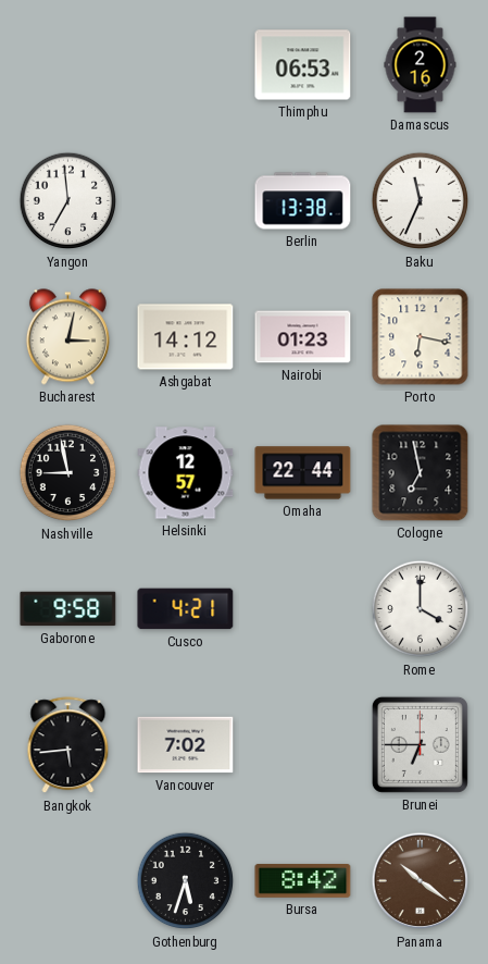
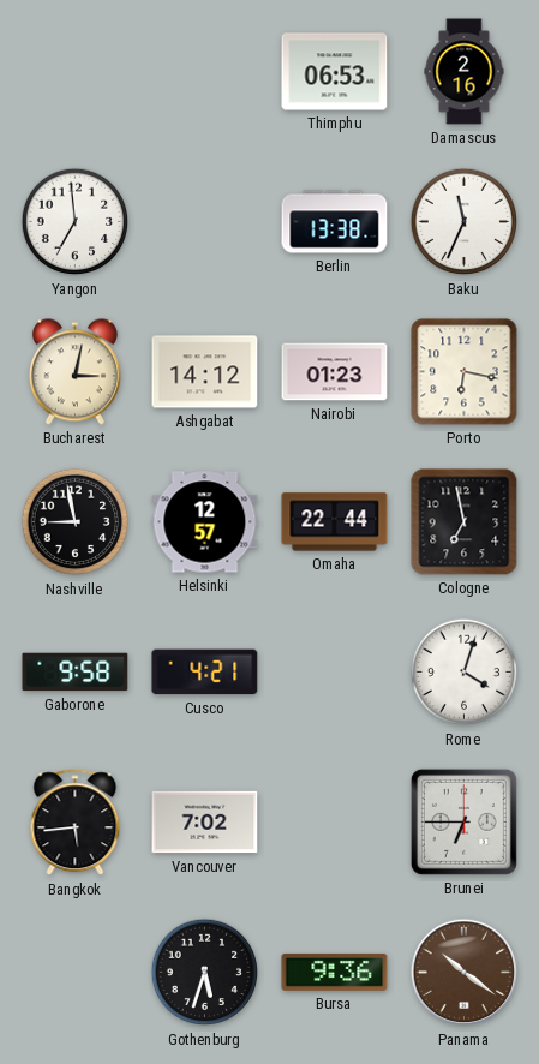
Rome: 4:00 -> 4:03 (465, 673)
Bursa: 8:42 -> 9:36 (335, 973)
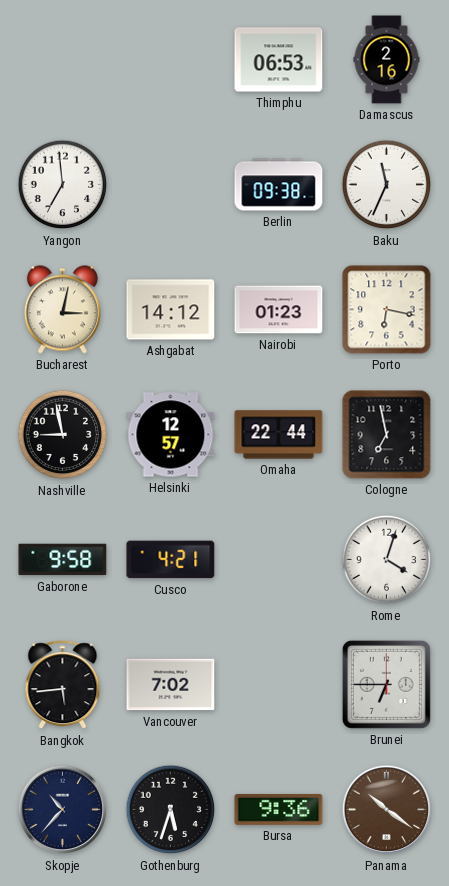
Berlin: 13:38 -> 09:38 (279, 185)
Skopje: none -> 10:37 (63, 810)
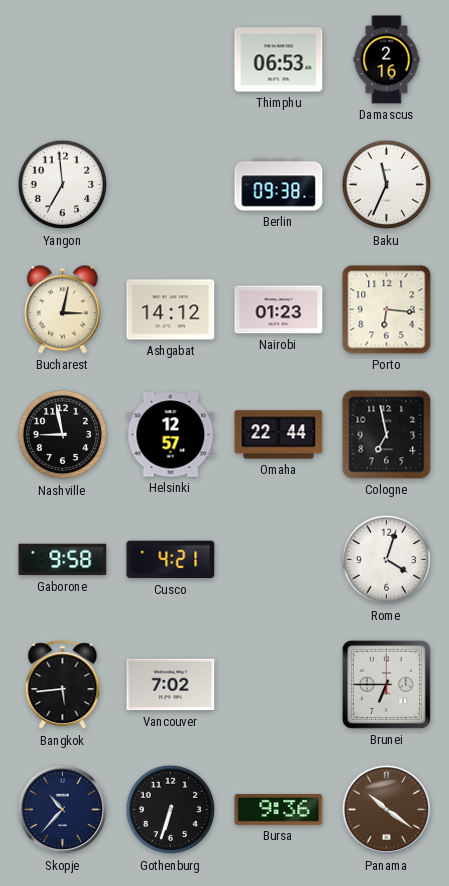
Porto: 6:17 -> 6:16 (387, 310)
Gothenburg: 5:33 -> 6:33 (171, 810)
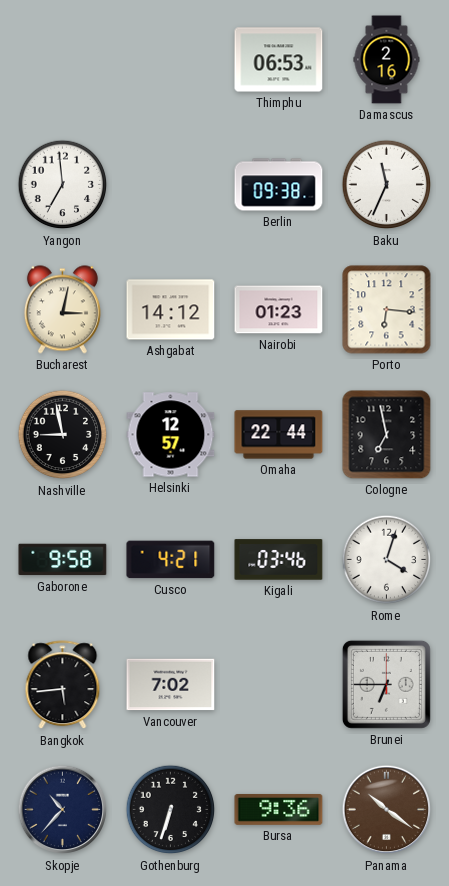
Kigali: none -> 03:46 (279, 560)
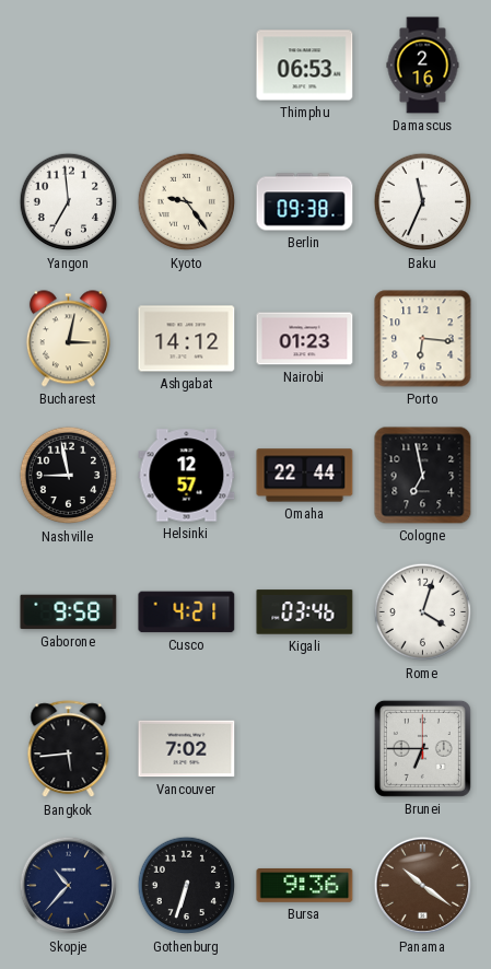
Kyoto: none -> 9:24 (187, 202)
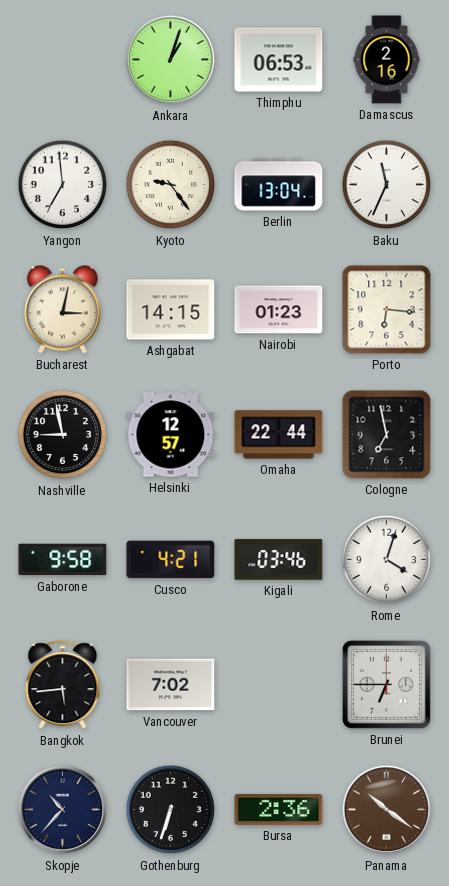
Ankara: none -> 1:03 (171, 60)
Berlin: 09:38 -> 13:04 (279, 185)
Ashgabat: 14:12 -> 14:15 (171, 310)
Bursa: 9:36 -> 2:36 (279, 810)
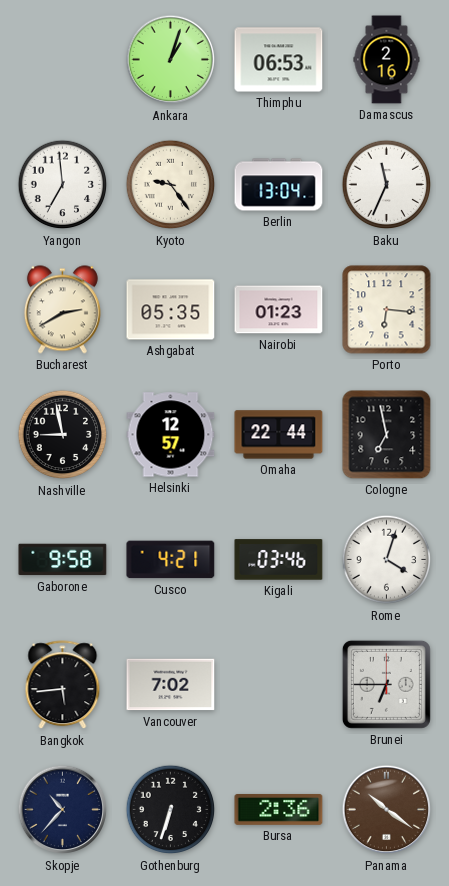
Bucharest: 3:02 -> 2:40 (62, 310)
Ashgabat: 14:15 -> 05:35 (171, 310)
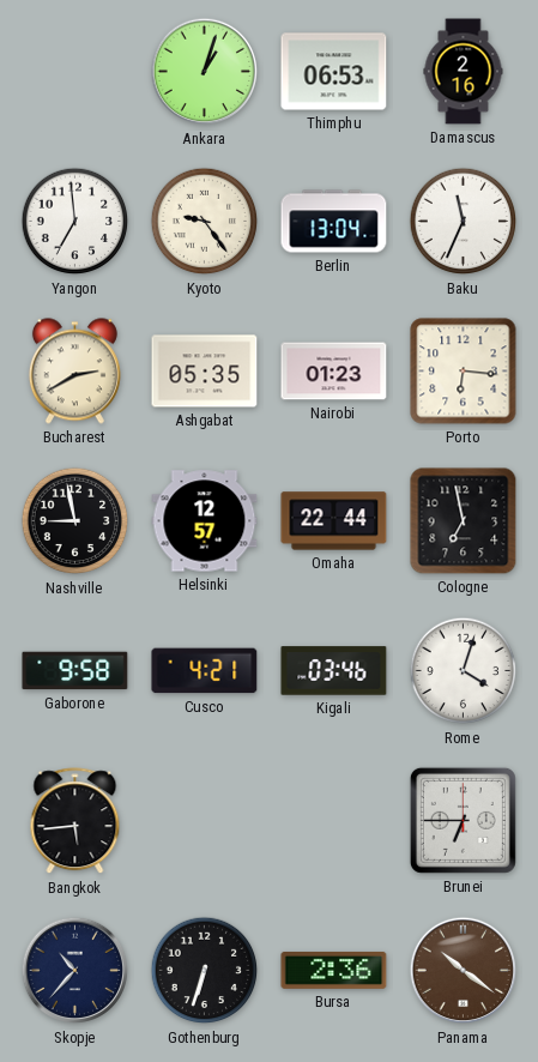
Vancouver: 7:02 -> none (171, 685)
